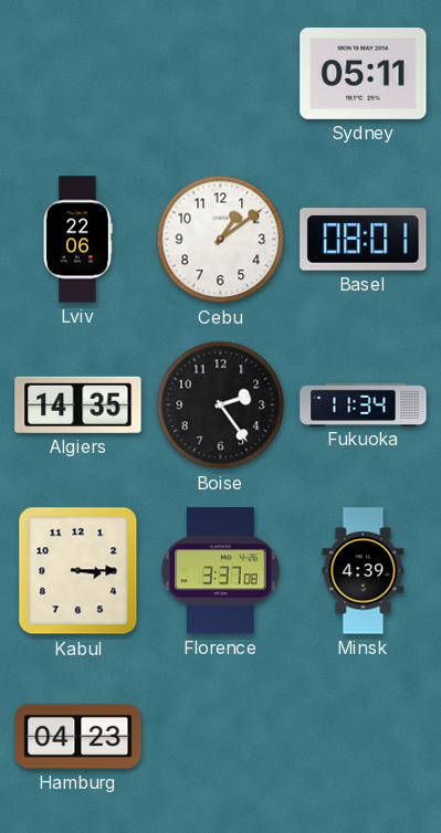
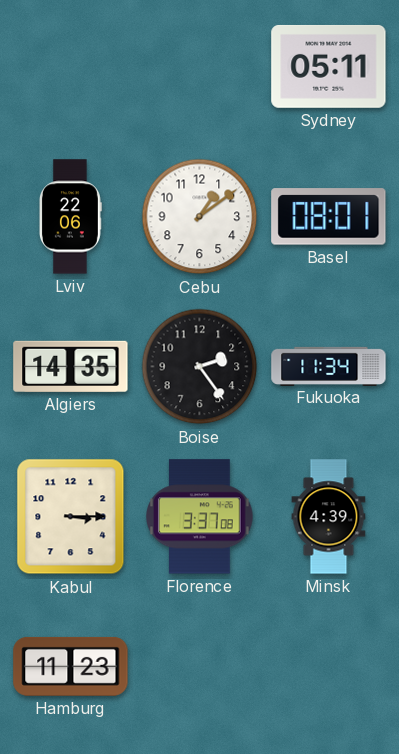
Hamburg: 04:23 -> 11:23 (71, 666)
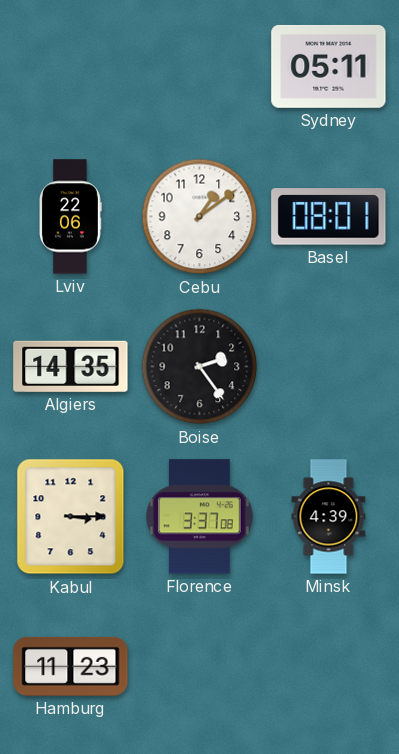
Fukuoka: 11:34 -> none (329, 366)
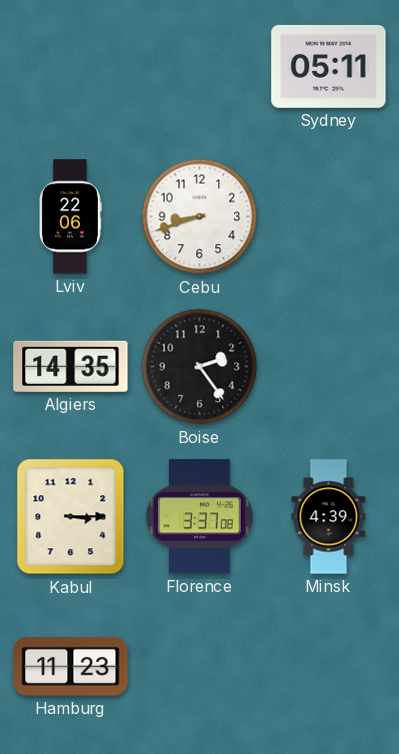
Cebu: 1:09 -> 8:42 (200, 217)
Basel: 08:01 -> none (329, 217)
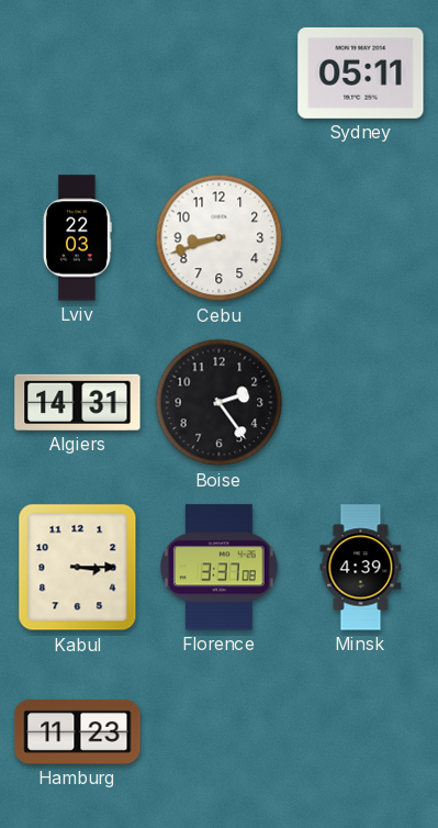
Lviv: 22:06 -> 22:03 (77, 238)
Algiers: 14:35 -> 14:31 (78, 402)
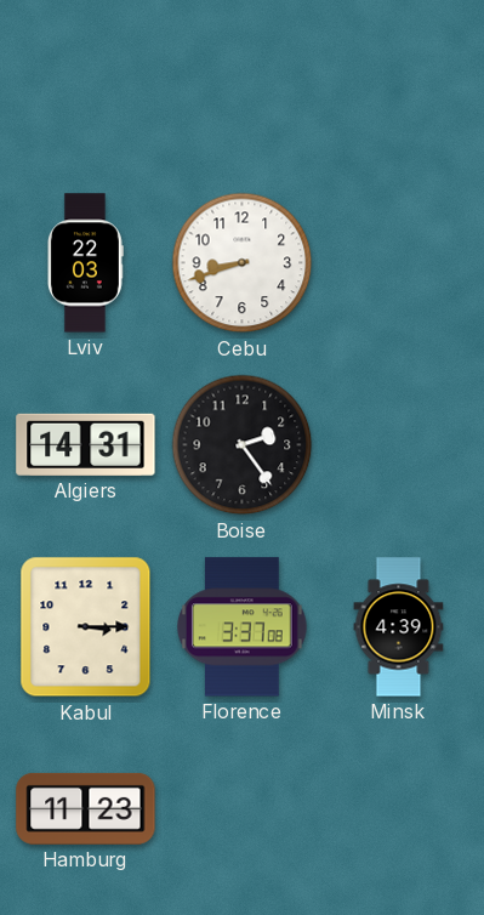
Sydney: 05:11 -> none (361, 72)
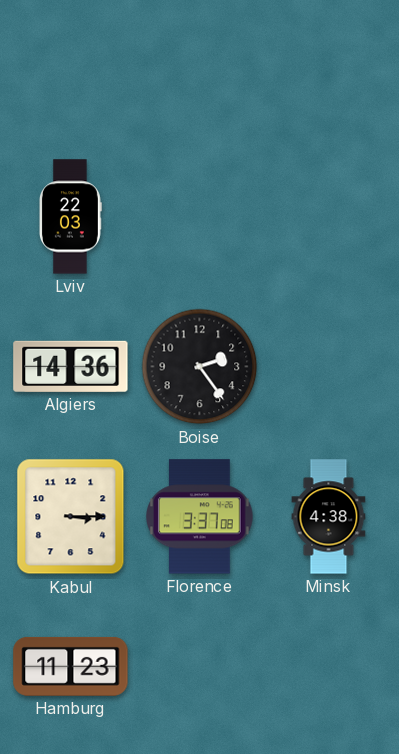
Cebu: 8:42 -> none (243, 263)
Algiers: 14:31 -> 14:36 (71, 366)
Minsk: 4:39 -> 4:38 (329, 517)
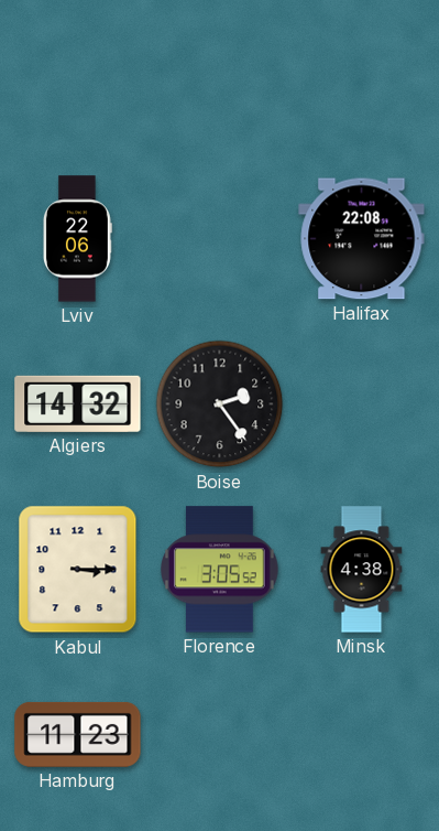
Lviv: 22:03 -> 22:06 (77, 239)
Halifax: none -> 22:08 (362, 239)
Algiers: 14:36 -> 14:32 (78, 403)
Florence: 3:37 -> 3:05 (220, 570)
